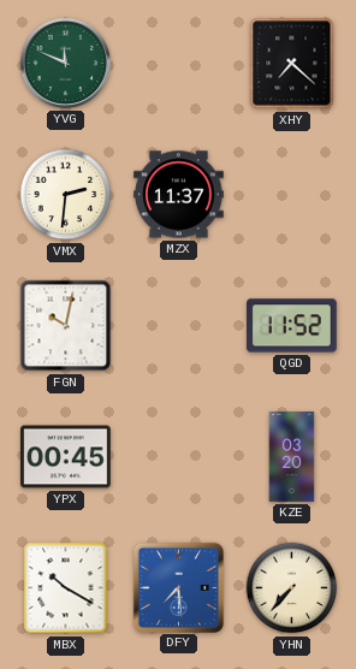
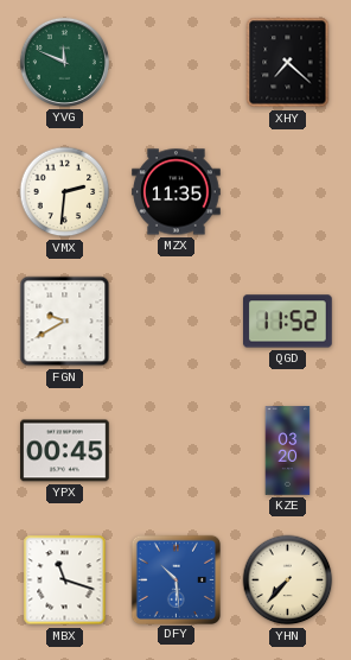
MZX: 11:37 -> 11:35 (177, 192)
FGN: 10:02 -> 9:40 (65, 322)
MBX: 10:20 -> 11:18 (65, 580)
DFY: 7:29 -> 10:29 (175, 579)
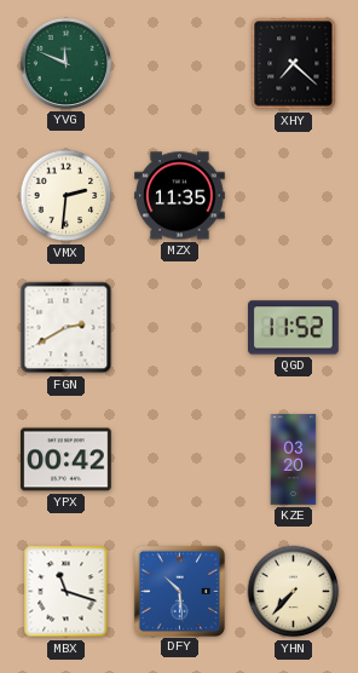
FGN: 9:40 -> 2:40 (67, 328)
YPX: 00:45 -> 00:42 (67, 460)
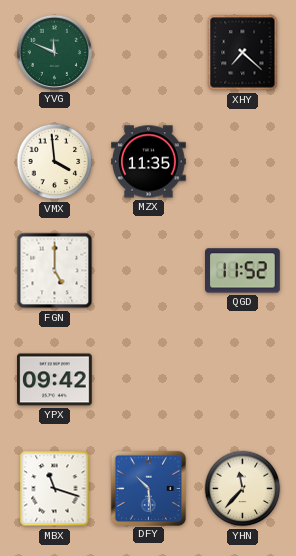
VMX: 2:31 -> 3:59 (55, 162)
FGN: 2:40 -> 5:00 (55, 271)
YPX: 00:42 -> 09:42 (55, 380)
KZE: 03:20 -> none (294, 460)
YHN: 7:37 -> 11:37 (243, 489)
